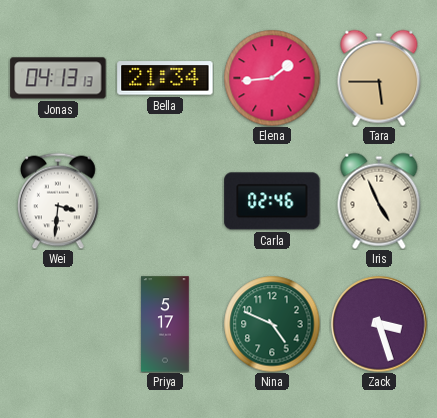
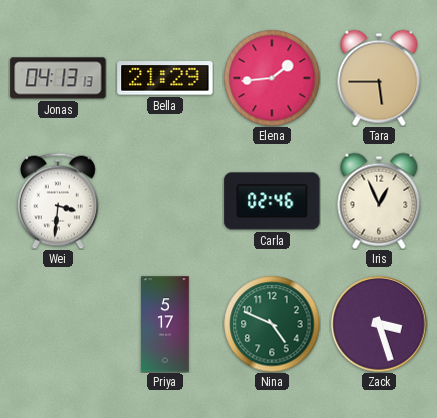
Bella: 21:34 -> 21:29 (165, 78)
Iris: 4:56 -> 12:56 (379, 201)
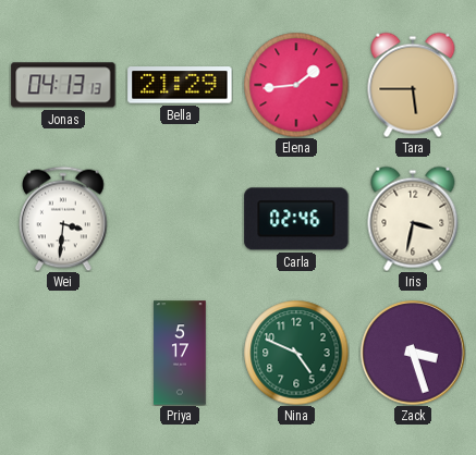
Iris: 12:56 -> 3:32 (413, 219)
